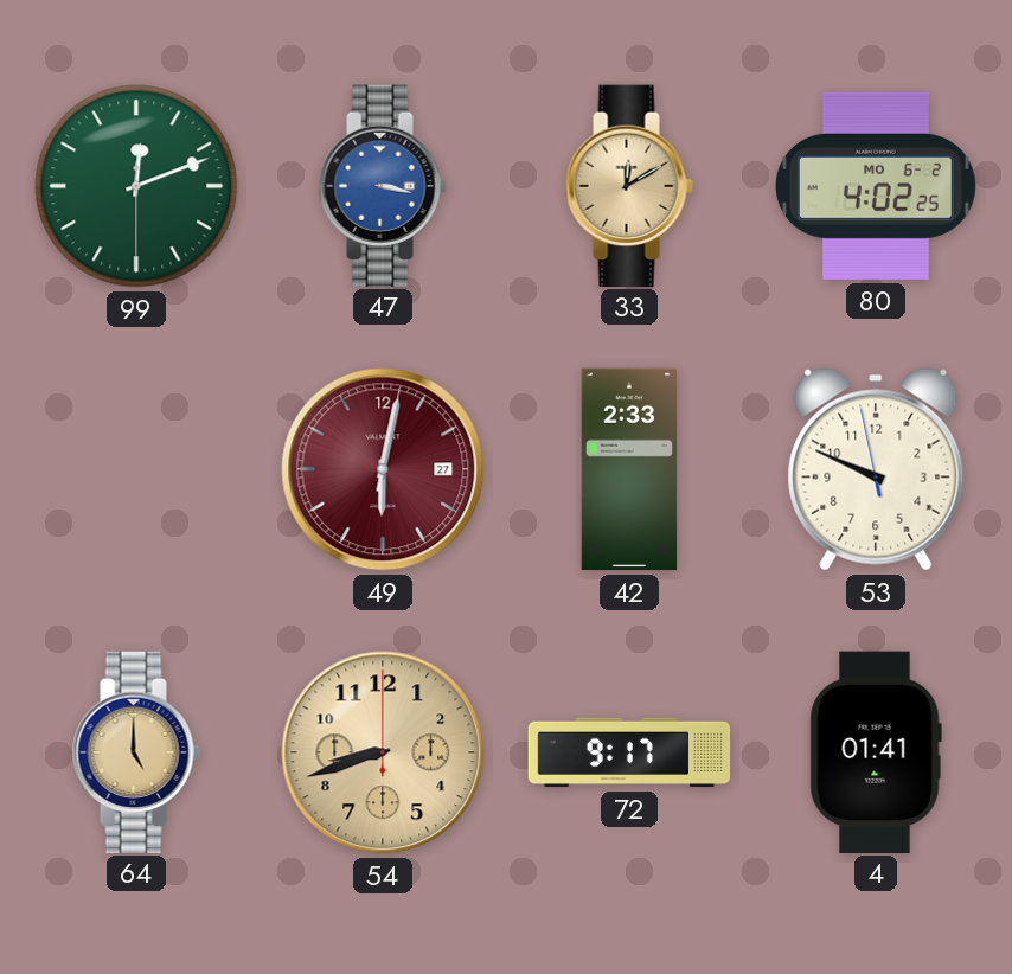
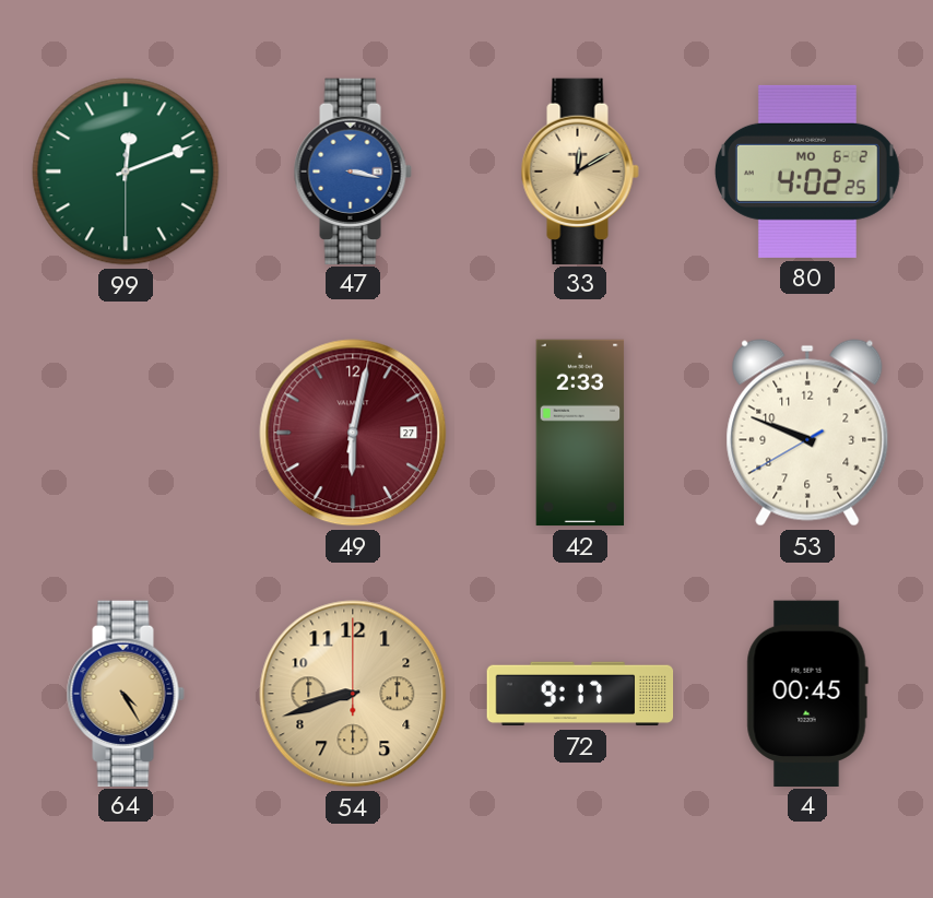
53: 9:48:58 -> 9:48:40 (807, 433)
64: 5:00 -> 4:25 (126, 693)
4: 01:41 -> 00:45 (807, 693)
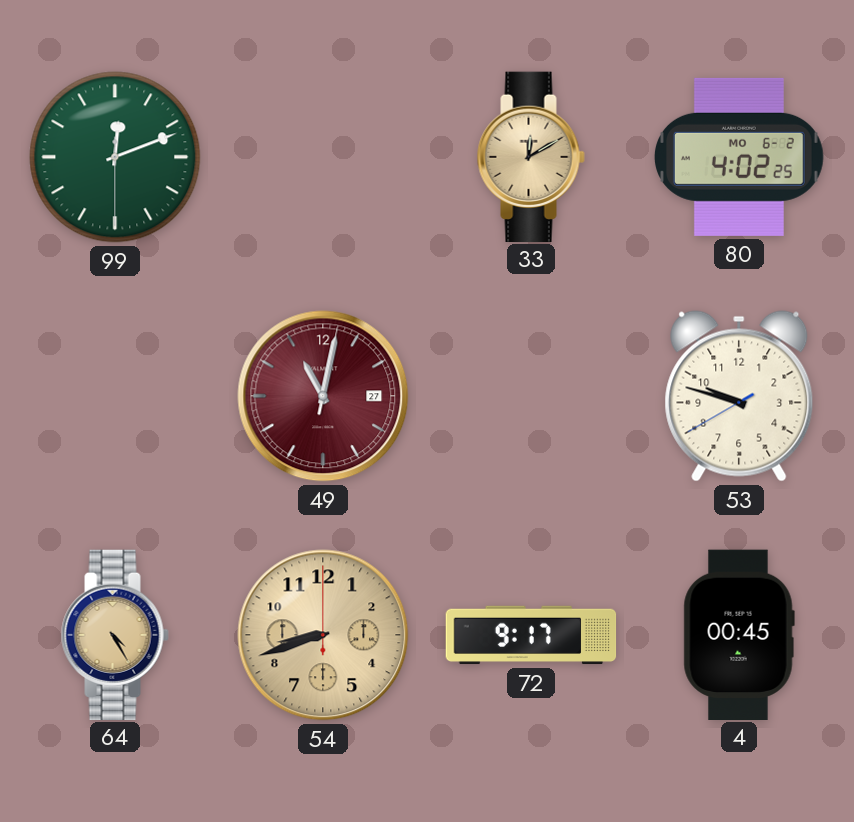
47: 3:17 -> none (353, 170)
49: 6:02 -> 11:02 (323, 396)
42: 2:33 -> none (580, 433)
53: 9:48 -> 9:47 (739, 396)
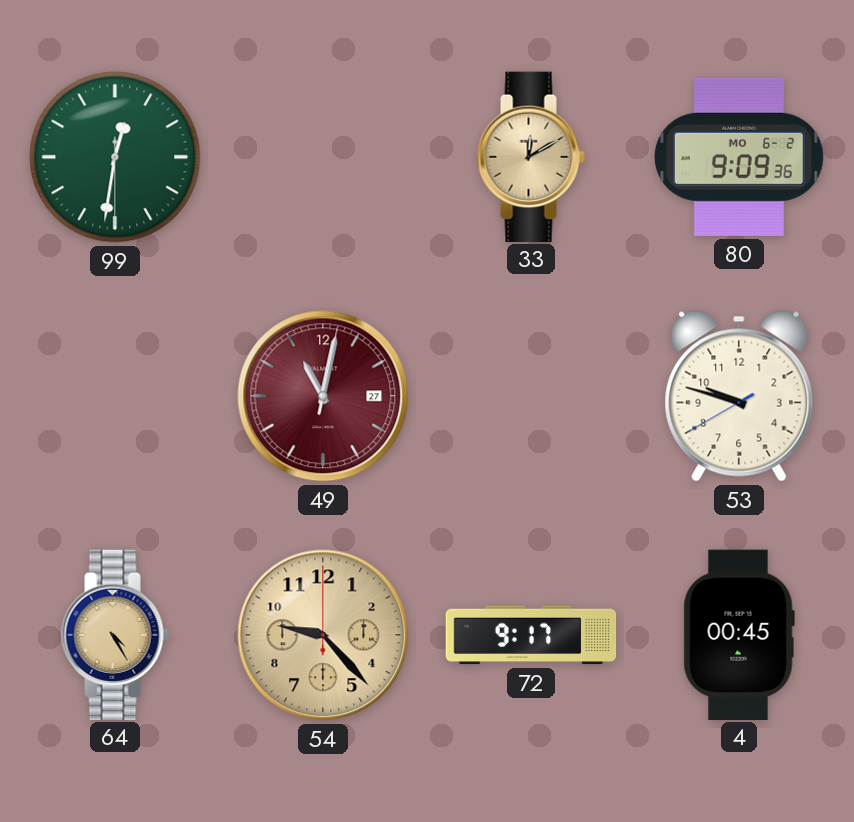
99: 12:11 -> 12:31 (115, 157)
80: 4:02 -> 9:09 (739, 157)
54: 8:42 -> 9:23 (323, 635)
